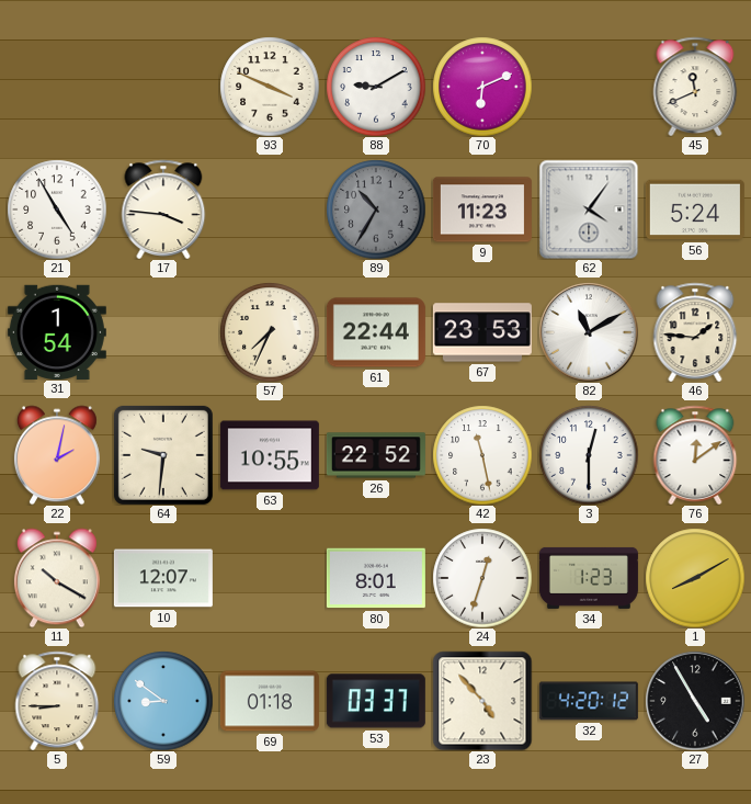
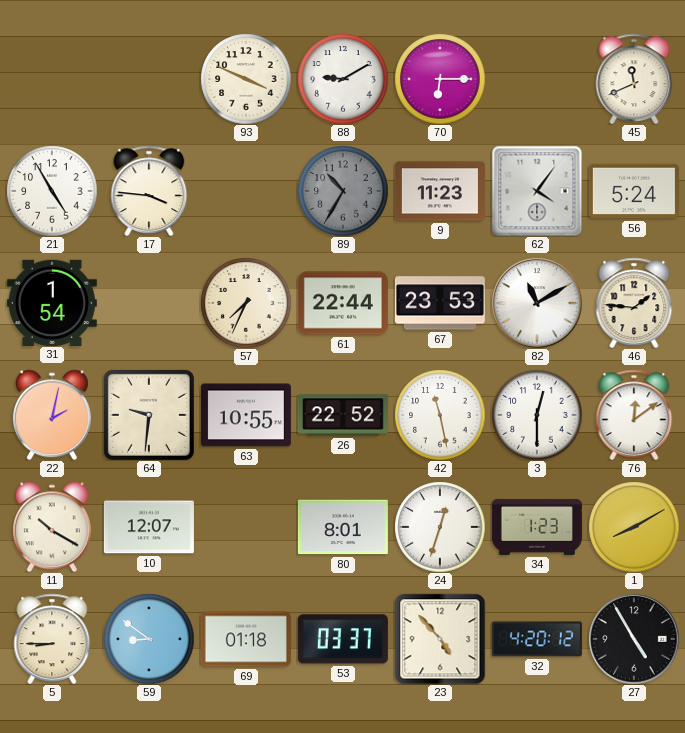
70: 6:11 -> 6:15 (440, 79)
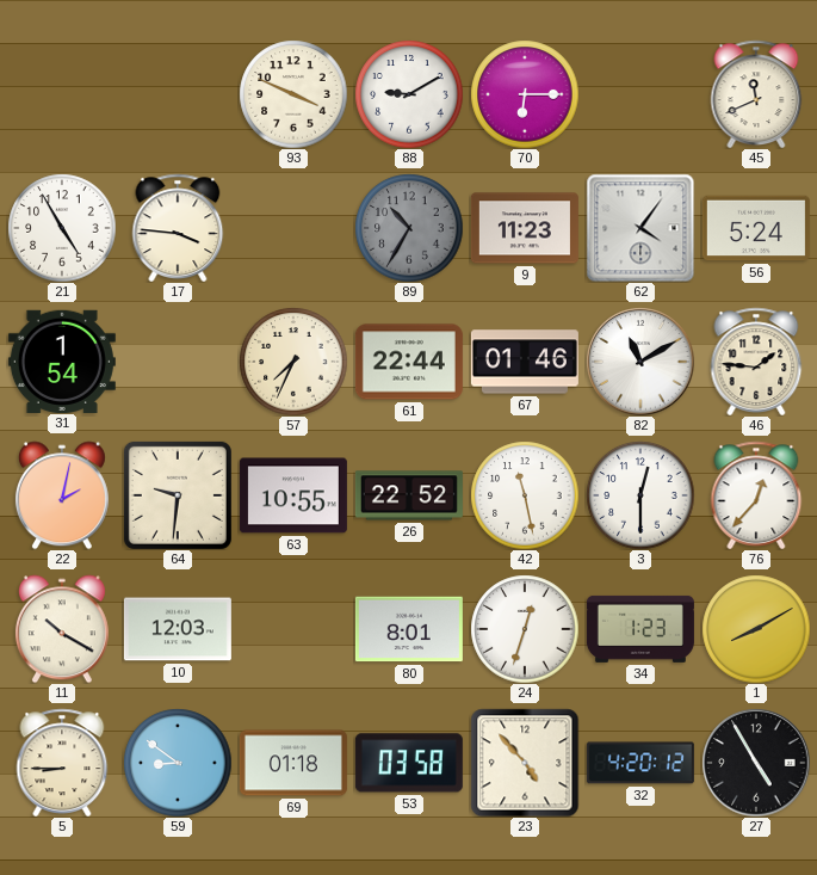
67: 23:53 -> 01:46 (525, 362)
76: 12:09 -> 12:37 (756, 494)
10: 12:07 -> 12:03 (178, 629)
53: 03:37 -> 03:58 (409, 763)
